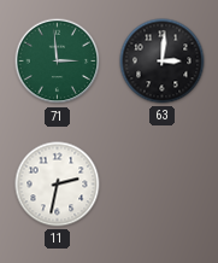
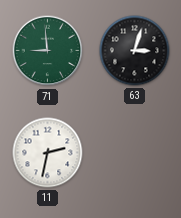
71: 2:59 -> 8:59 (48, 51)
63: 3:01 -> 3:03 (135, 51)
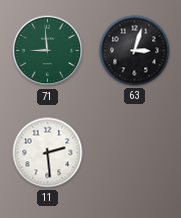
11: 2:32 -> 2:29 (48, 153)
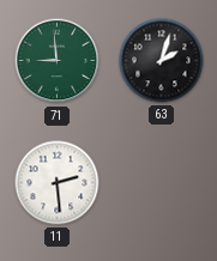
63: 3:03 -> 2:03 (162, 61)
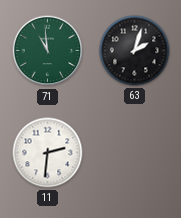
71: 8:59 -> 10:59 (48, 51)
11: 2:29 -> 2:31 (48, 153)
